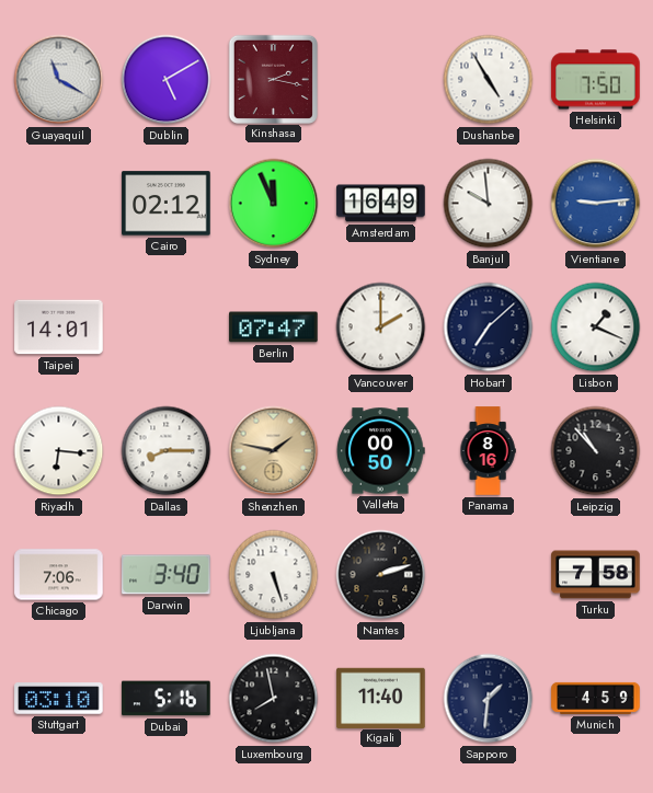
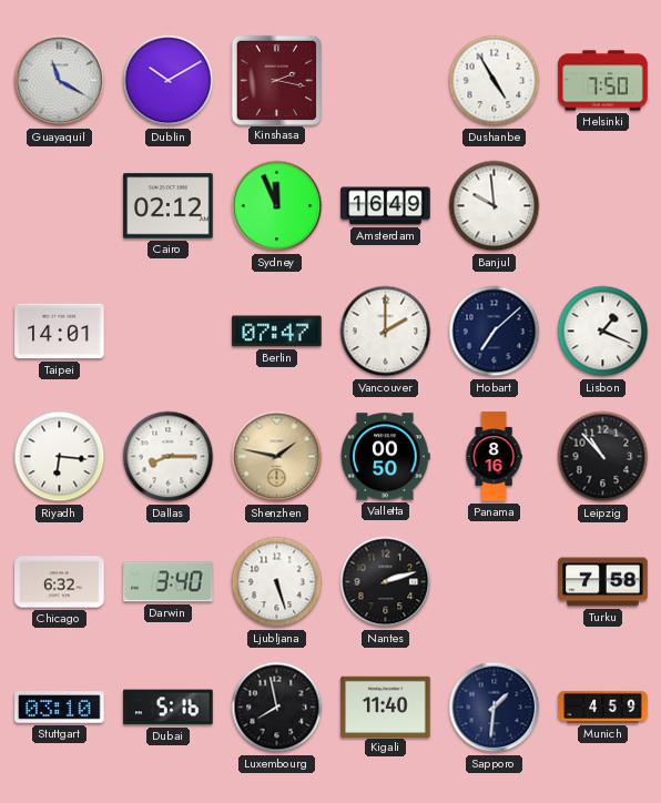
Dublin: 5:10 -> 10:10 (169, 81)
Vientiane: 9:14 -> none (596, 204)
Chicago: 7:06 -> 6:32 (60, 582)
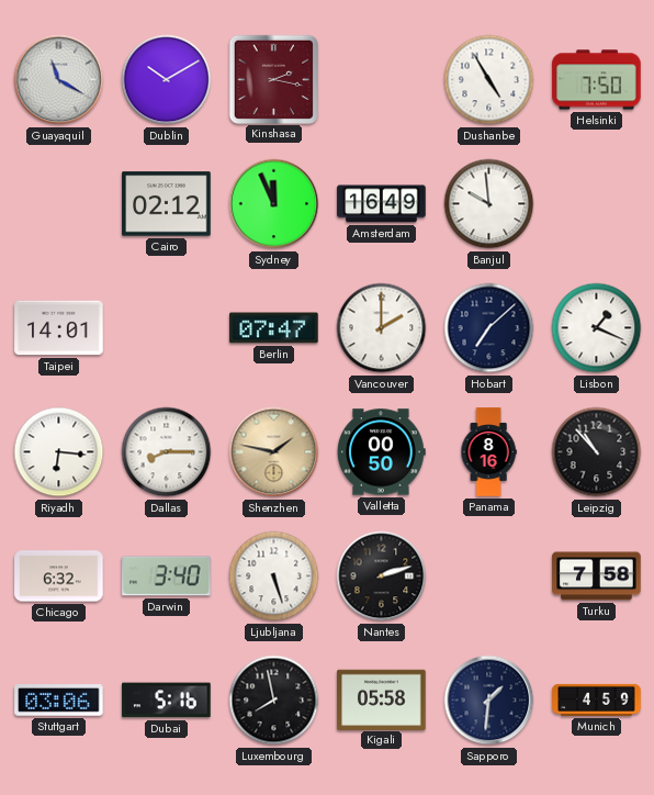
Stuttgart: 03:10 -> 03:06 (59, 701)
Kigali: 11:40 -> 05:58 (382, 699)
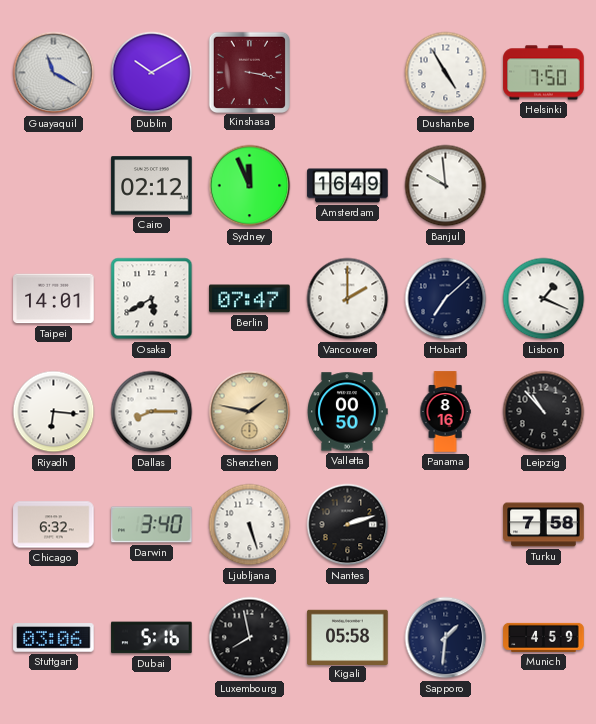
Kinshasa: 2:17 -> 3:17 (249, 72)
Osaka: none -> 5:40 (152, 299)
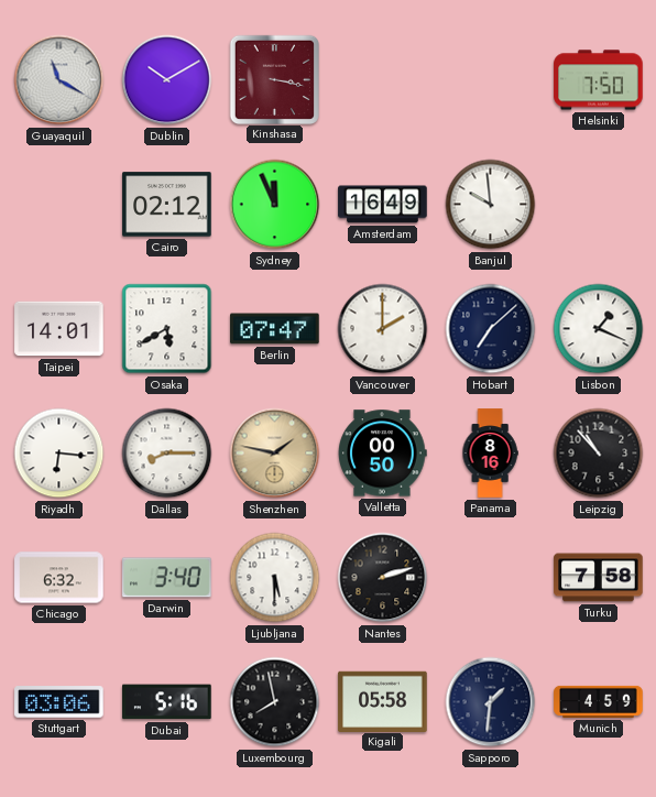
Dushanbe: 4:55 -> none (446, 73)
Ljubljana: 5:27 -> 5:30 (275, 578)
